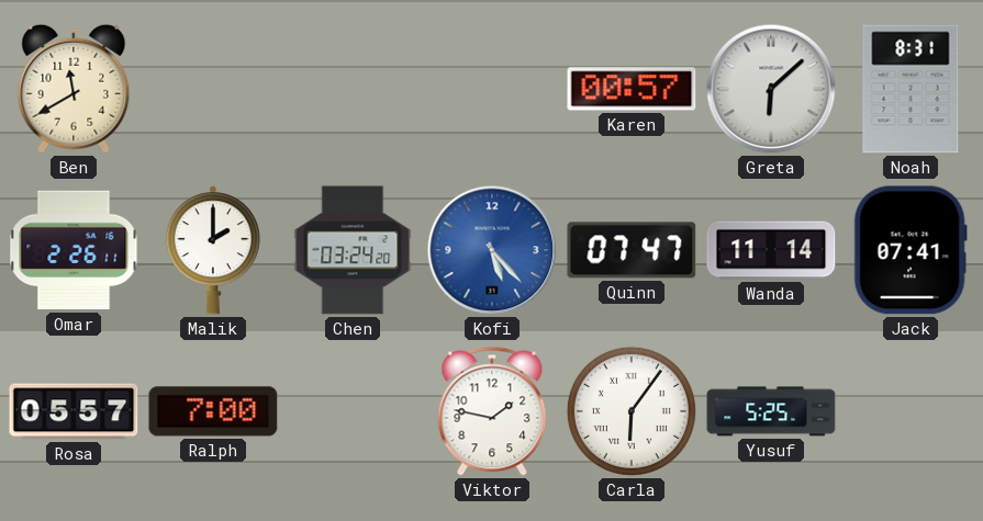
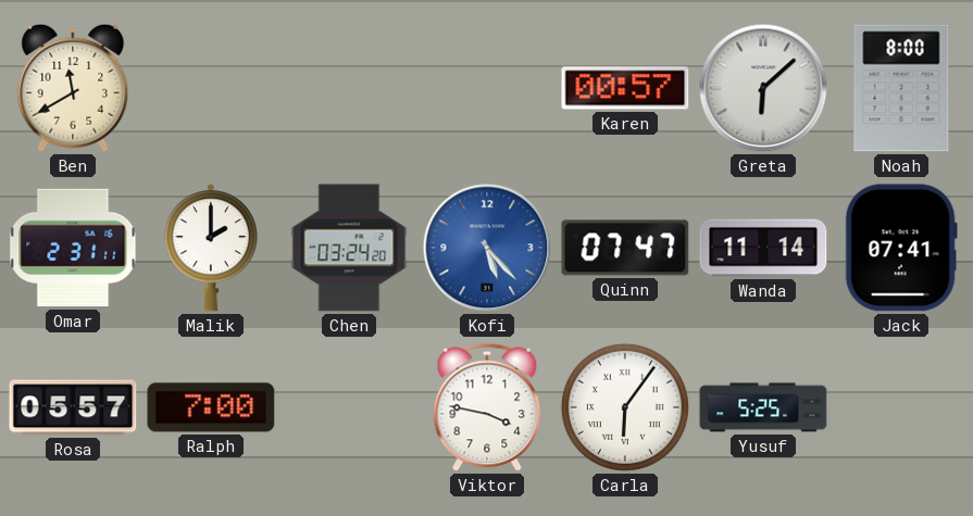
Noah: 8:31 -> 8:00 (901, 88)
Omar: 2:26 -> 2:31 (73, 248)
Viktor: 1:47 -> 3:47 (487, 407)
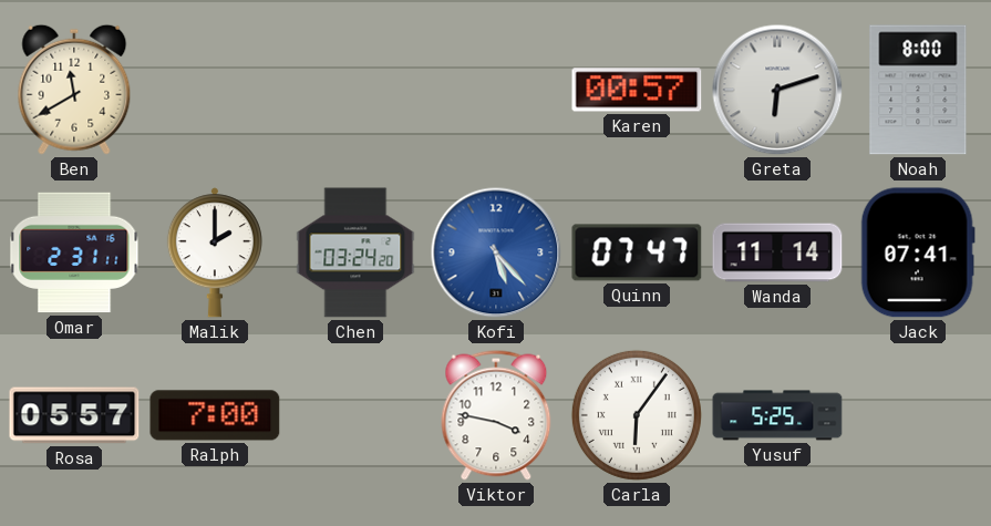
Greta: 6:08 -> 6:12 (777, 90)
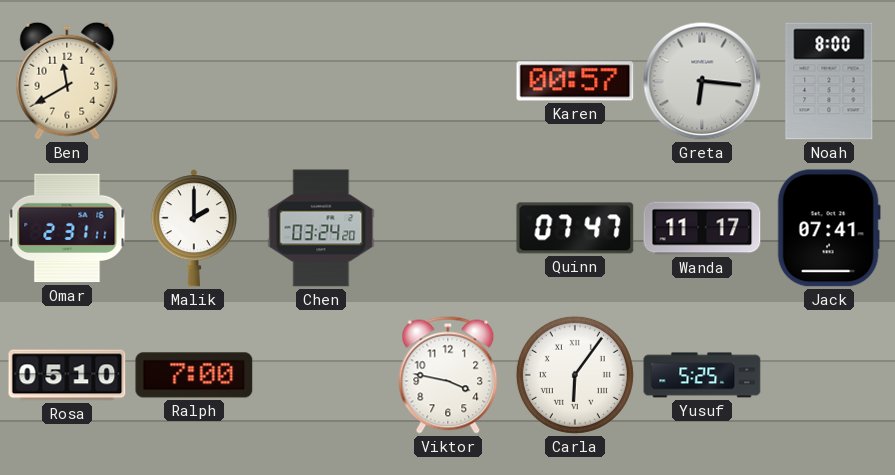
Greta: 6:12 -> 6:16 (702, 81)
Kofi: 5:23 -> none (496, 252)
Wanda: 11:14 -> 11:17 (702, 228)
Rosa: 05:57 -> 05:10 (67, 375)
